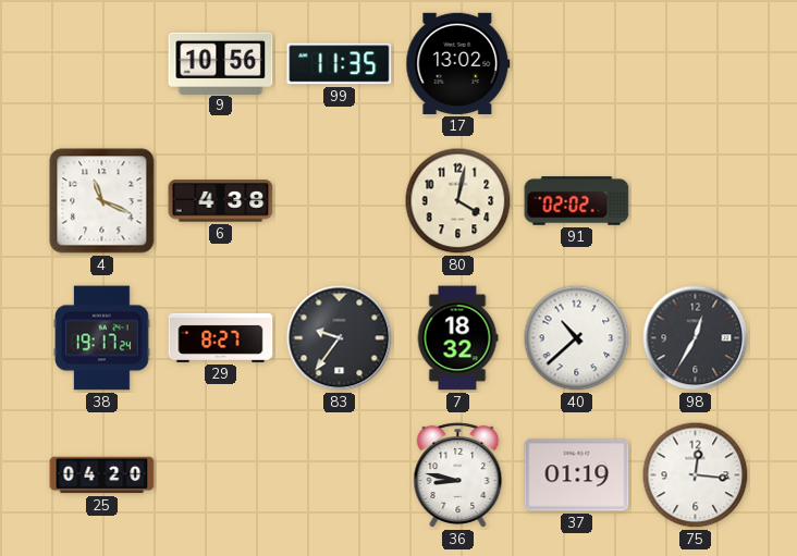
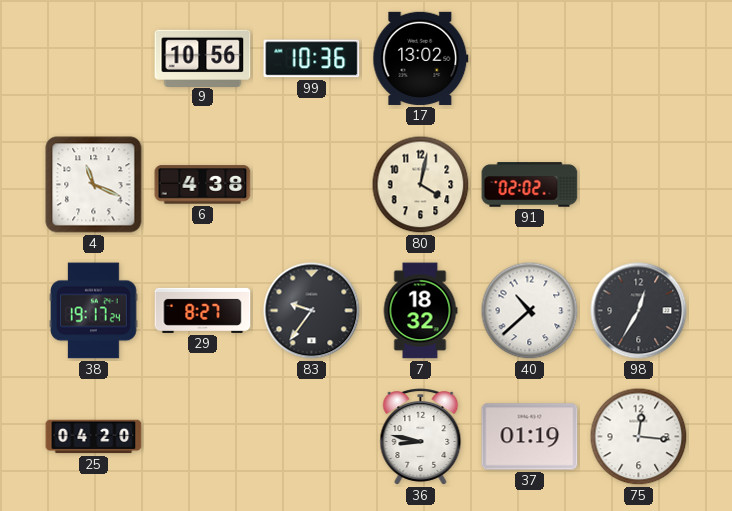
99: 11:35 -> 10:36 (312, 59)
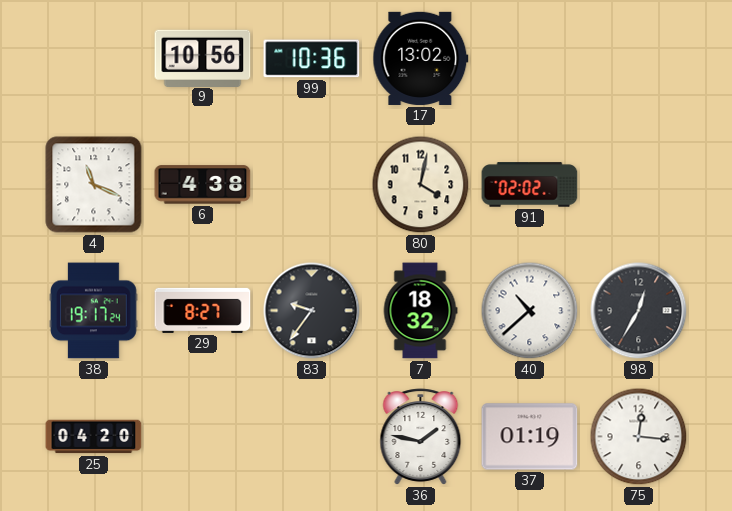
36: 8:47 -> 1:47 (421, 437)
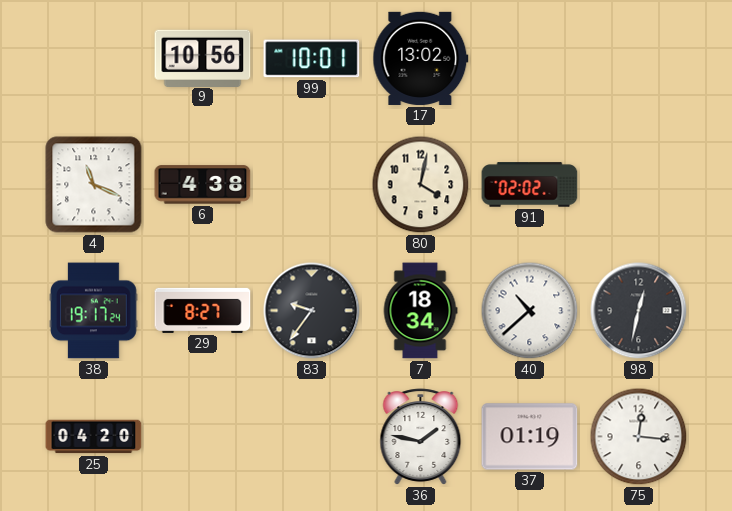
99: 10:36 -> 10:01 (312, 59)
7: 18:32 -> 18:34 (420, 311)
98: 12:35 -> 12:32 (639, 311)
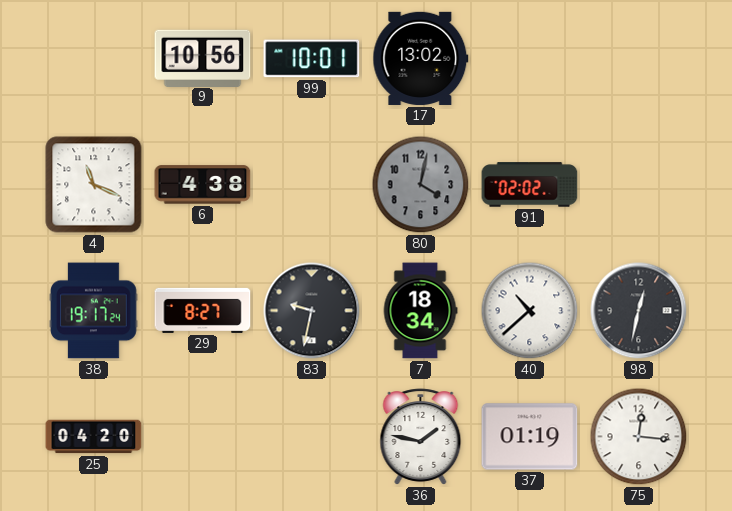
80 dial: cream -> grey (421, 185)
83: 9:36 -> 9:32 (312, 311)
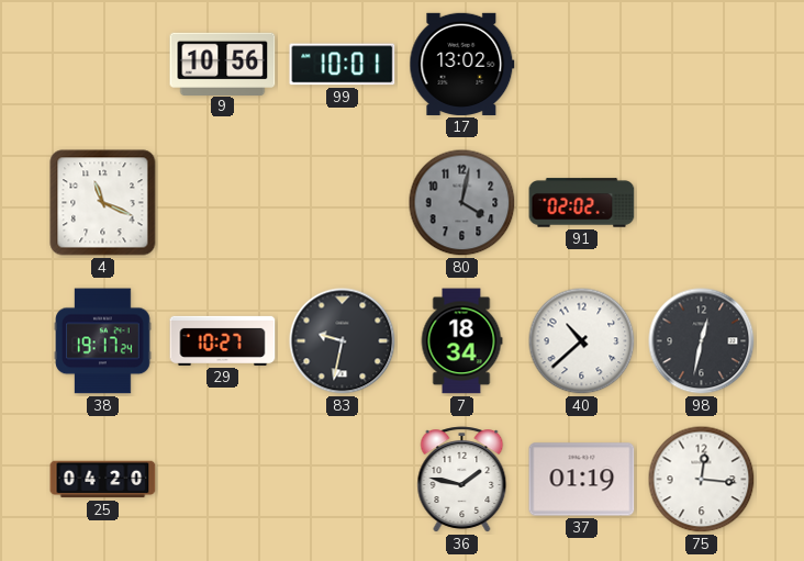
6: 4:38 -> none (203, 185)
29: 8:27 -> 10:27 (223, 340)
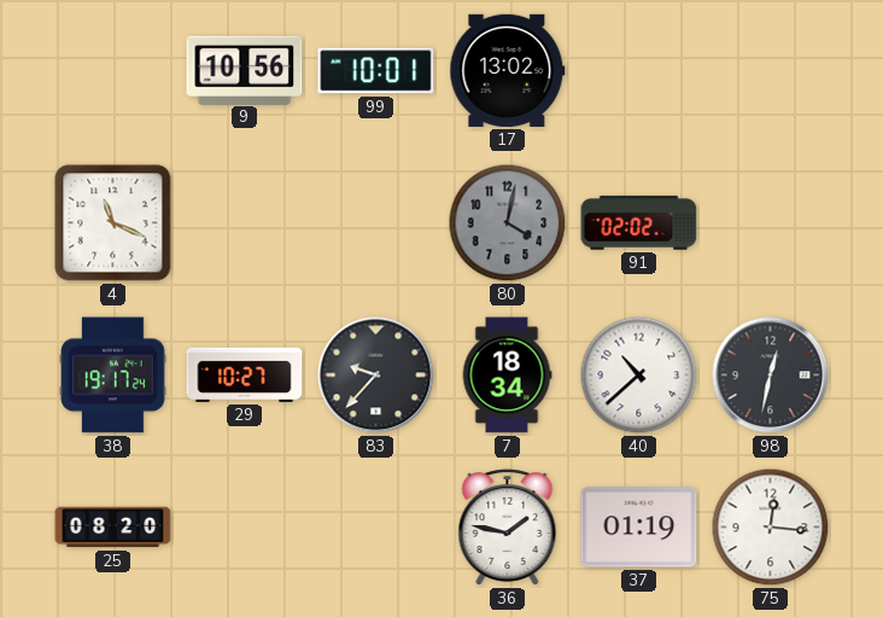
83: 9:32 -> 9:37 (376, 376)
25: 04:20 -> 08:20 (113, 528)
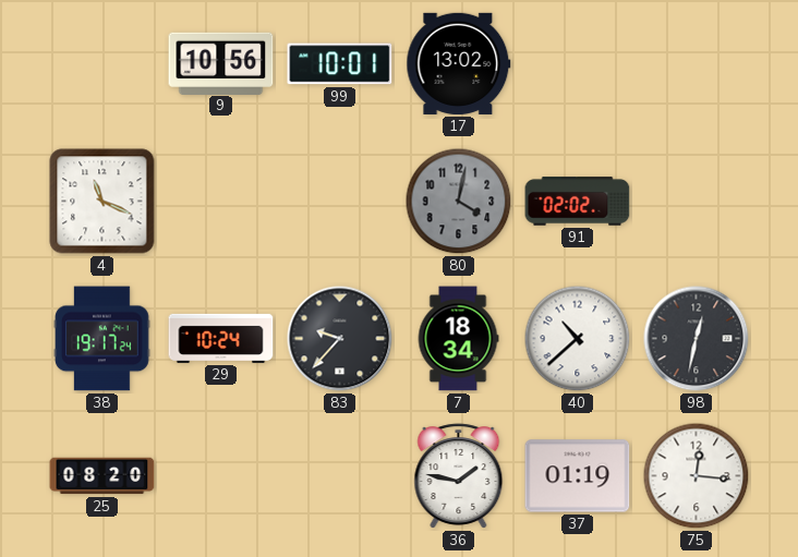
29: 10:27 -> 10:24 (221, 338)
